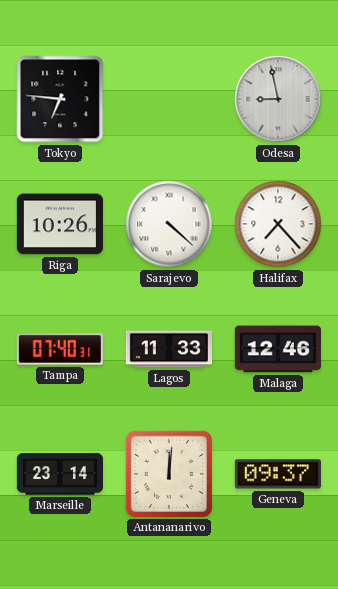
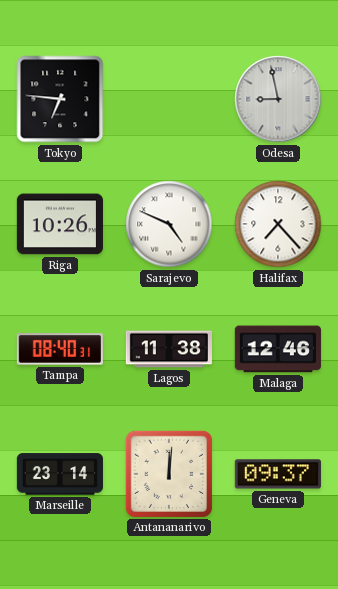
Sarajevo: 4:22 -> 4:49 (169, 224)
Tampa: 07:40 -> 08:40 (60, 349)
Lagos: 11:33 -> 11:38 (169, 349)
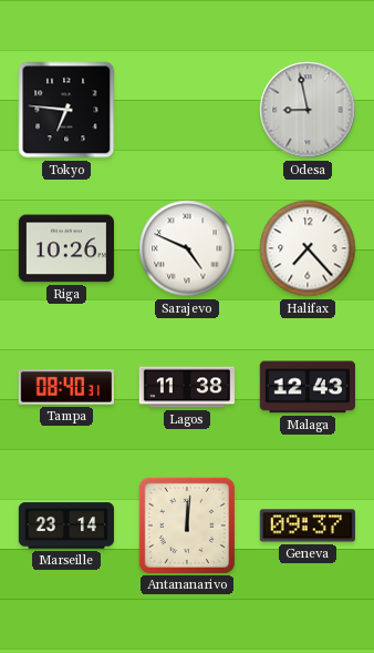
Malaga: 12:46 -> 12:43 (308, 387)
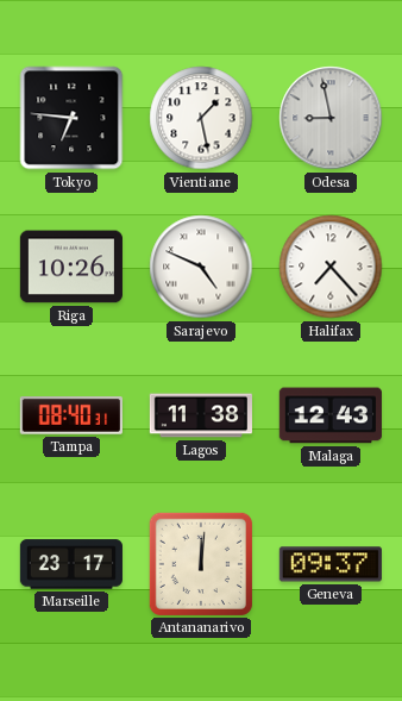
Vientiane: none -> 1:28 (201, 118)
Marseille: 23:14 -> 23:17 (71, 564)
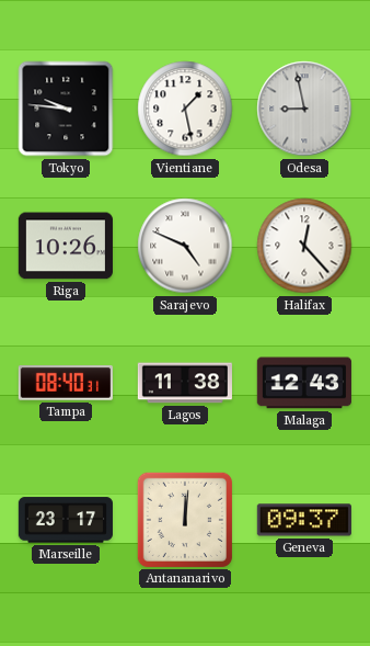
Tokyo: 6:46 -> 9:46 (66, 109)
Halifax: 7:23 -> 12:23 (304, 246)
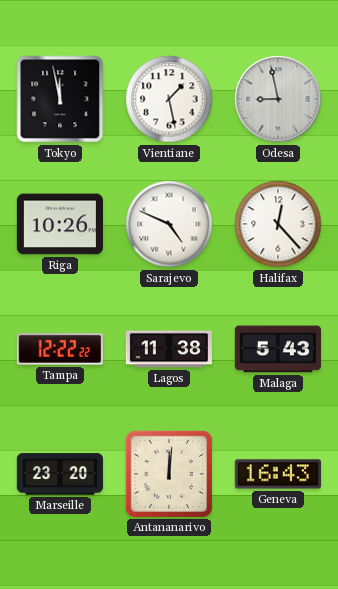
Tokyo: 9:46 -> 11:58 (60, 99)
Tampa: 08:40 -> 12:22 (60, 349)
Malaga: 12:43 -> 5:43 (278, 349)
Marseille: 23:17 -> 23:20 (60, 474)
Geneva: 09:37 -> 16:43 (278, 474)
